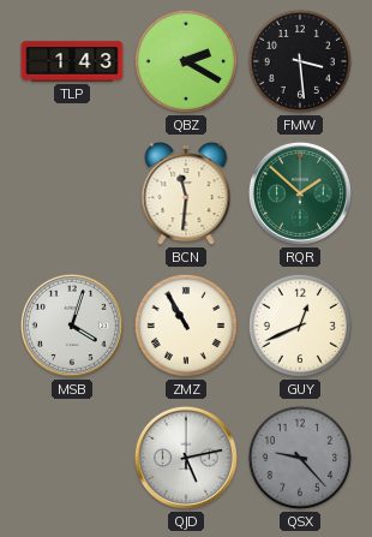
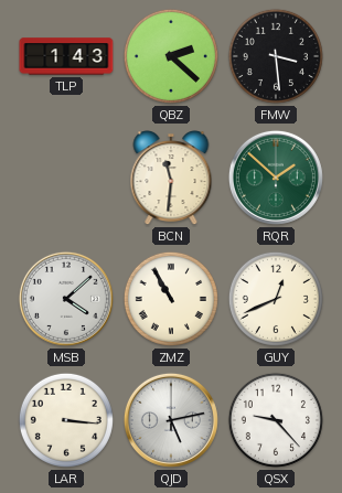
QBZ: 2:20 -> 2:22 (171, 56)
MSB: 4:03 -> 4:08 (66, 299)
LAR: none -> 3:16 (66, 420)
QSX dial: grey -> white (276, 420)
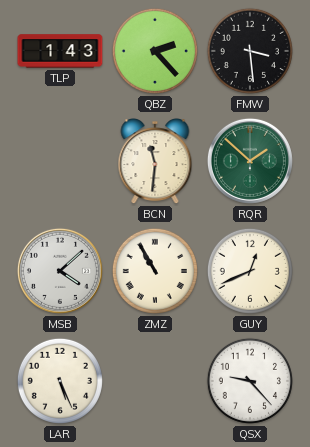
QBZ: 2:22 -> 2:23 (155, 51)
LAR: 3:16 -> 5:26 (60, 381)
QJD: 5:13 -> none (171, 420)
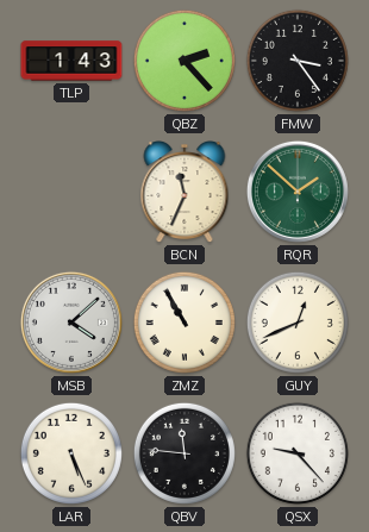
FMW: 3:29 -> 3:24 (298, 61)
BCN: 11:31 -> 11:34 (185, 193)
QBV: none -> 11:46 (185, 453)
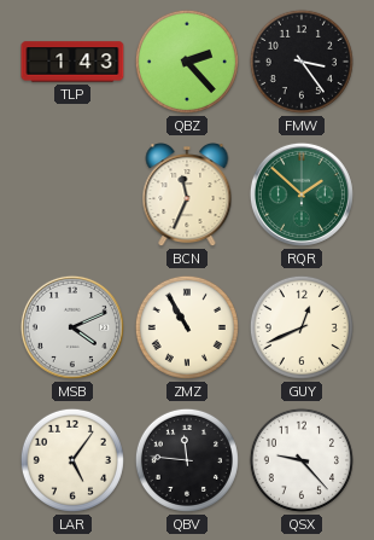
MSB: 4:08 -> 4:11 (72, 327)
LAR: 5:26 -> 5:06 (72, 460)
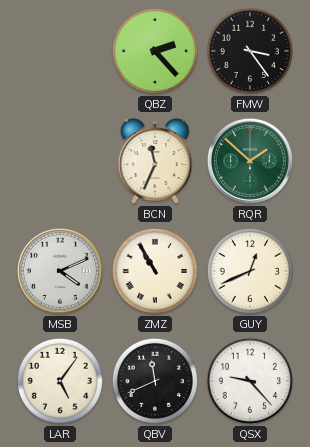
TLP: 1:43 -> none (72, 62)
QBV: 11:46 -> 11:41 (155, 381)
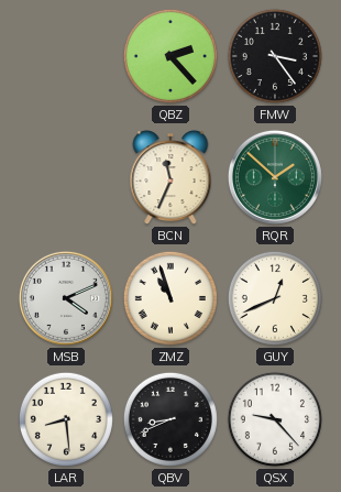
ZMZ: 10:55 -> 10:57 (170, 298)
LAR: 5:06 -> 8:29 (66, 419)
QBV: 11:41 -> 8:41 (170, 419)
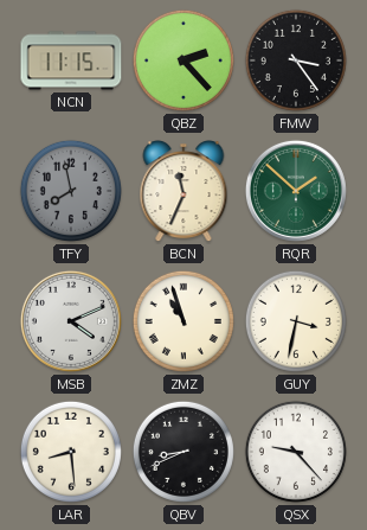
NCN: none -> 11:15 (71, 60)
TFY: none -> 7:58 (71, 191)
GUY: 12:41 -> 3:32 (296, 321)
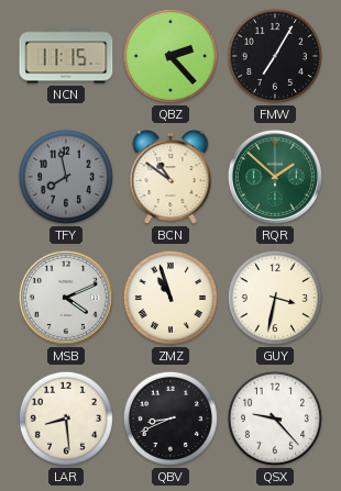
FMW: 3:24 -> 7:05 (275, 56)
BCN: 11:34 -> 10:51 (170, 178)
